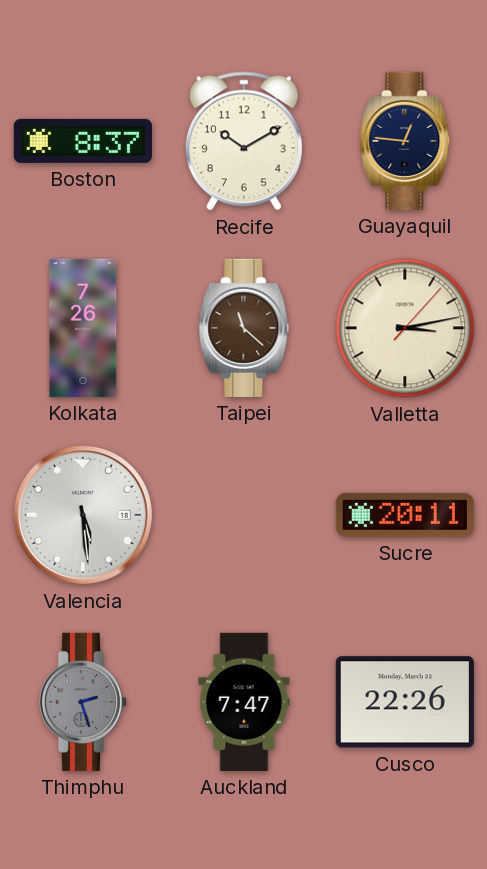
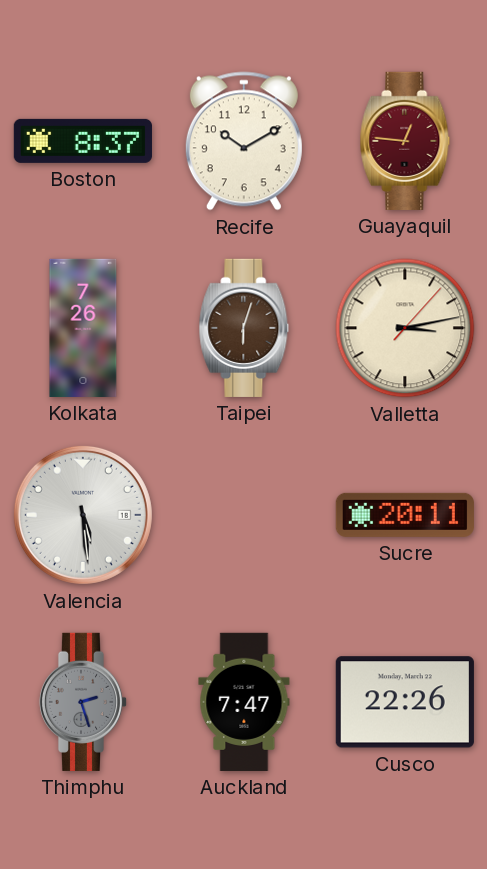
Guayaquil dial: navy -> burgundy (405, 141)
Taipei: 11:22 -> 6:03 (244, 328)
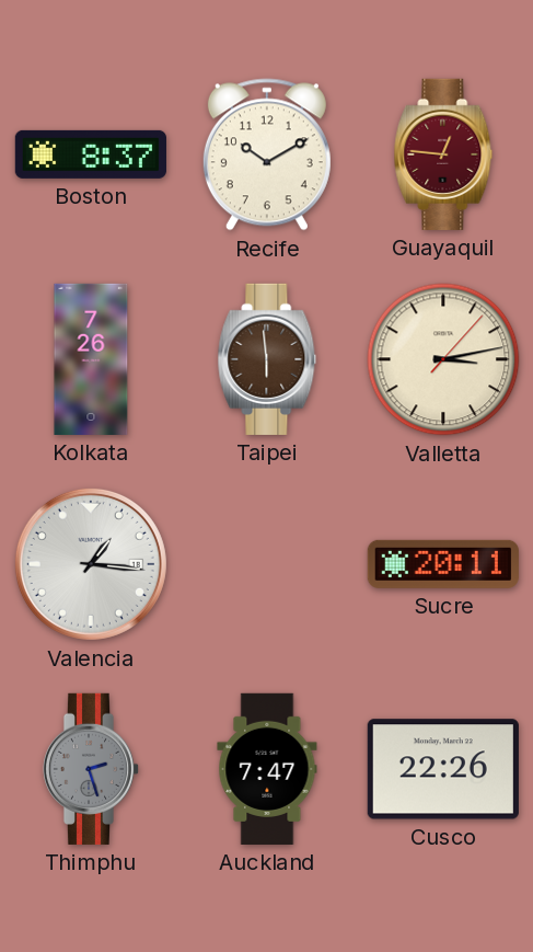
Taipei: 6:03 -> 5:59 (267, 359)
Valencia: 5:29 -> 1:16 (91, 564)
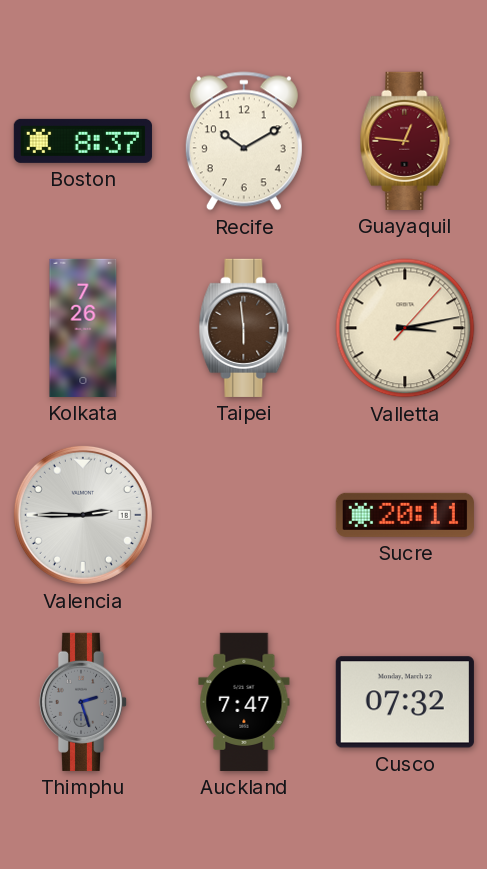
Valencia: 1:16 -> 2:45 (83, 515)
Cusco: 22:26 -> 07:32 (405, 702)
